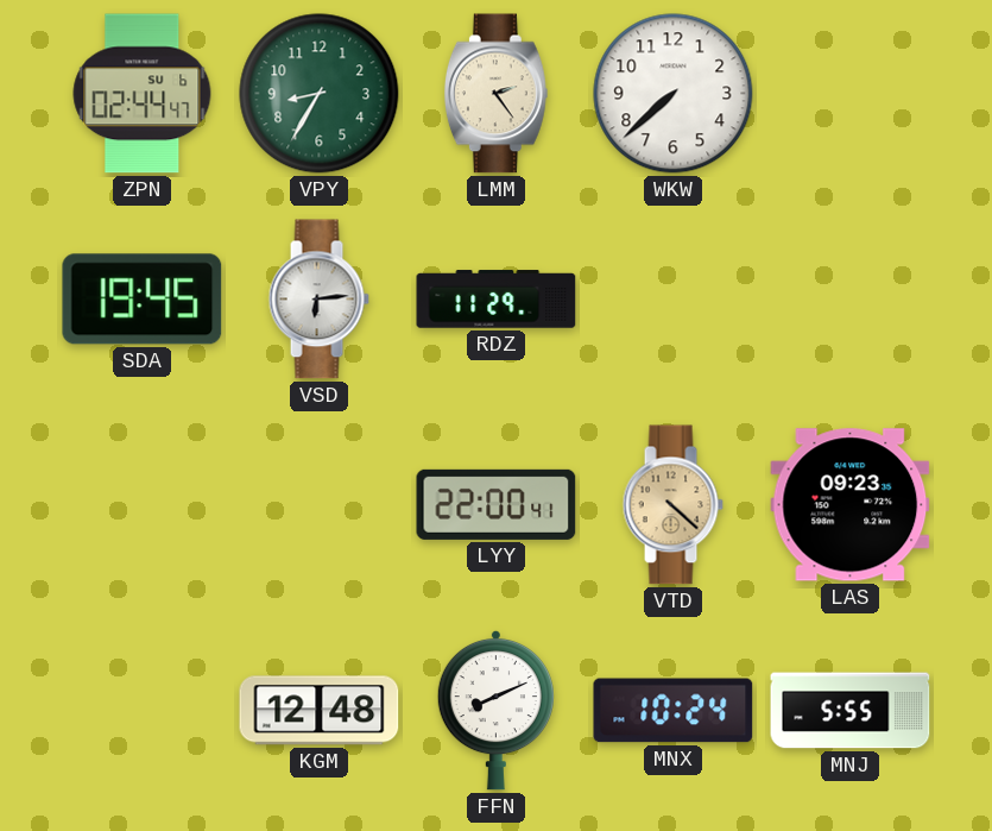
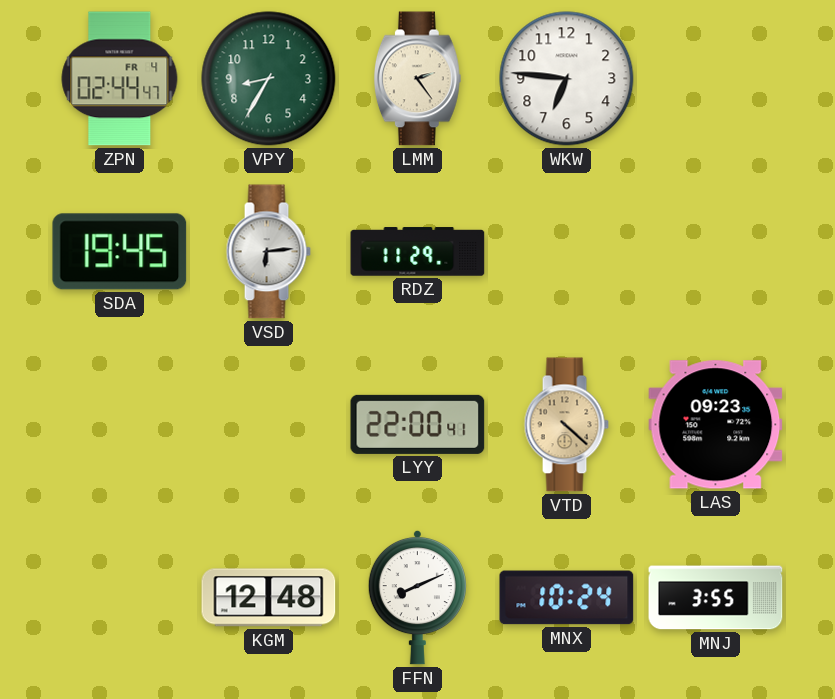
ZPN date: SU 6 -> FR 4 (120, 79)
WKW: 7:38 -> 6:46 (567, 79)
MNJ: 5:55 -> 3:55 (716, 598)
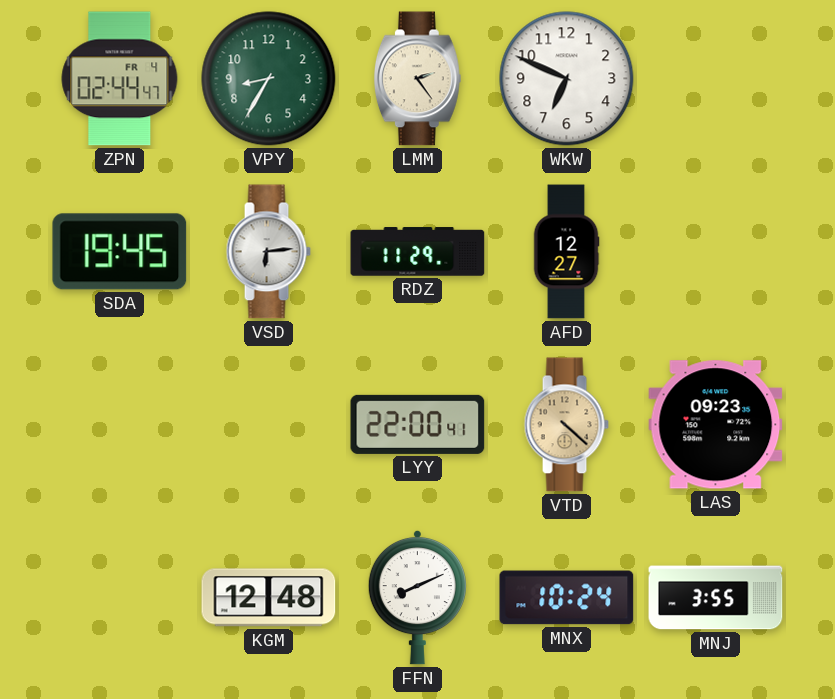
WKW: 6:46 -> 6:49 (567, 79)
AFD: none -> 12:27 (566, 252)
